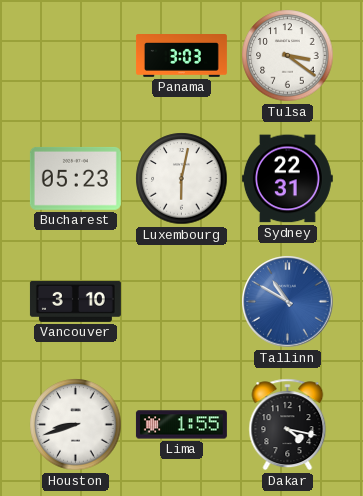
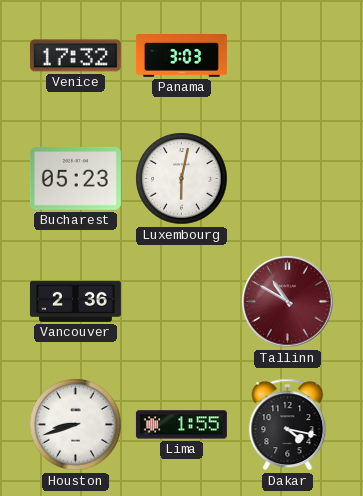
Venice: none -> 17:32 (75, 56)
Tulsa: 3:21 -> none (288, 56)
Sydney: 22:31 -> none (287, 179)
Vancouver: 3:10 -> 2:36 (75, 301)
Tallinn dial: blue -> burgundy (288, 302)
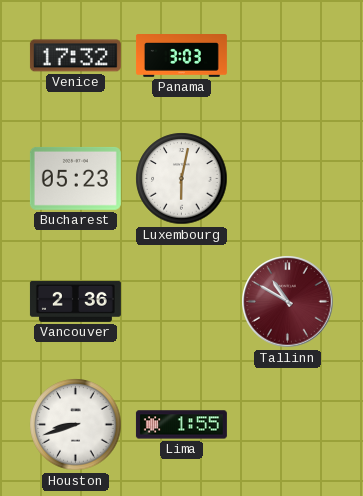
Dakar: 4:17 -> none (288, 425)
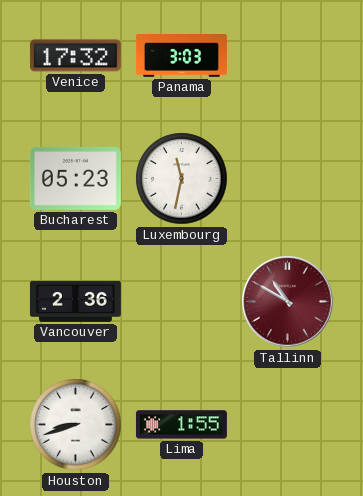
Luxembourg: 6:02 -> 11:32 (182, 179)
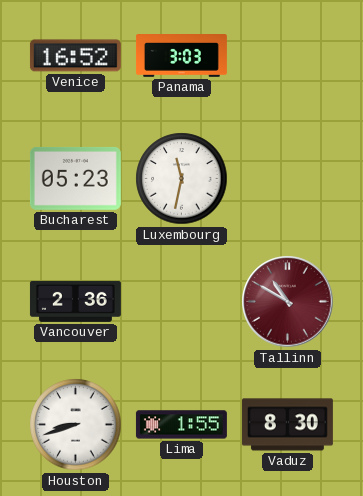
Venice: 17:32 -> 16:52 (75, 56)
Vaduz: none -> 8:30 (287, 425)
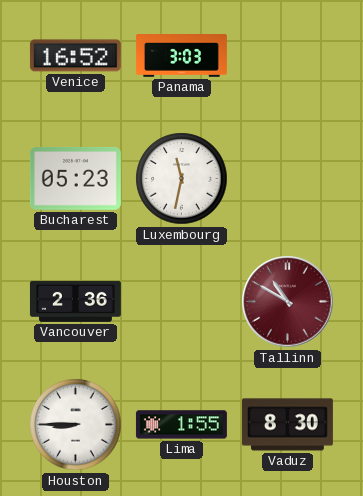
Houston: 8:42 -> 8:45 (76, 425)
